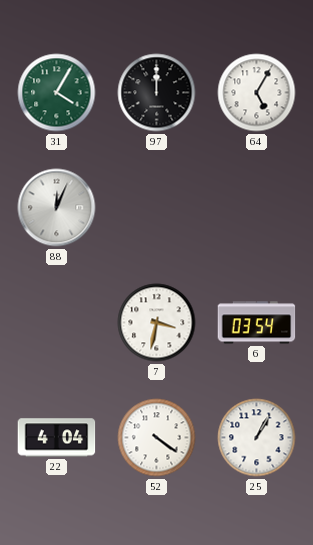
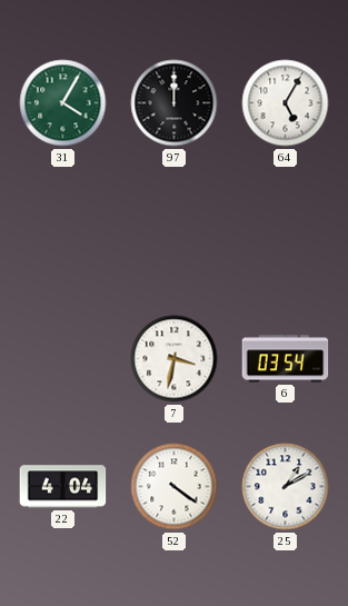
88: 12:04 -> none (57, 208)
25: 1:05 -> 1:10 (286, 487)
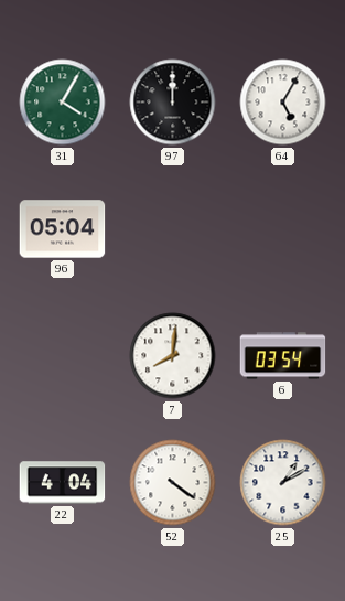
96: none -> 05:04 (63, 229)
7: 3:32 -> 8:01 (173, 356)
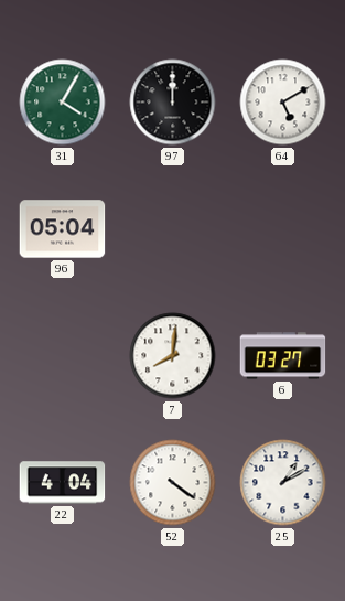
64: 5:05 -> 5:10 (283, 103)
6: 03:54 -> 03:27 (283, 356)
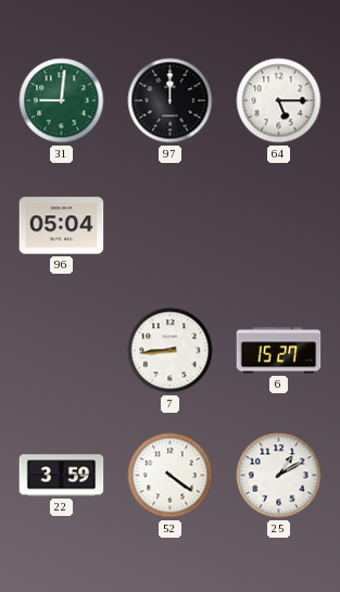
31: 4:05 -> 9:01 (62, 101)
64: 5:10 -> 5:15 (279, 101)
7: 8:01 -> 8:44 (171, 351)
6: 03:27 -> 15:27 (279, 351)
22: 4:04 -> 3:59 (62, 476)
